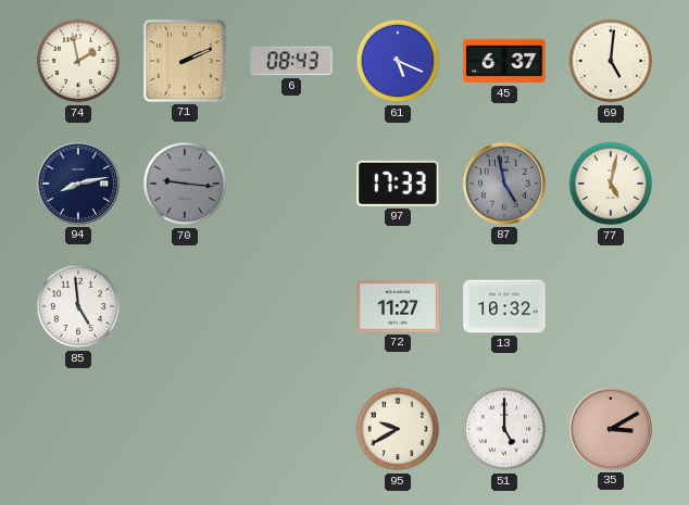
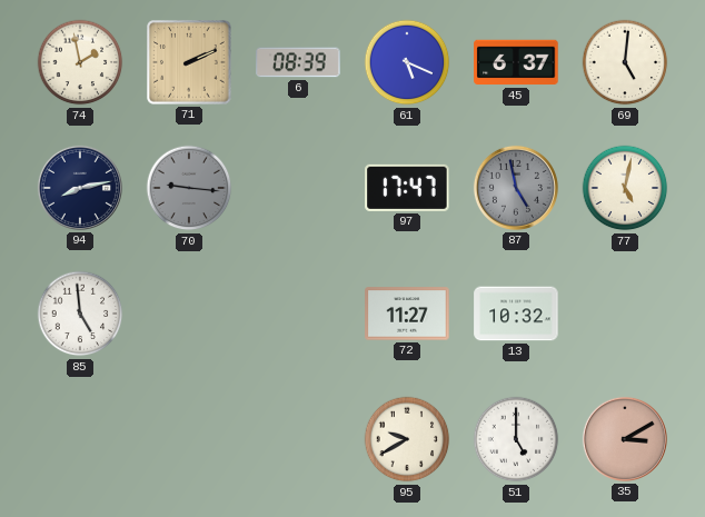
6: 08:43 -> 08:39 (298, 62)
97: 17:33 -> 17:47 (407, 188)
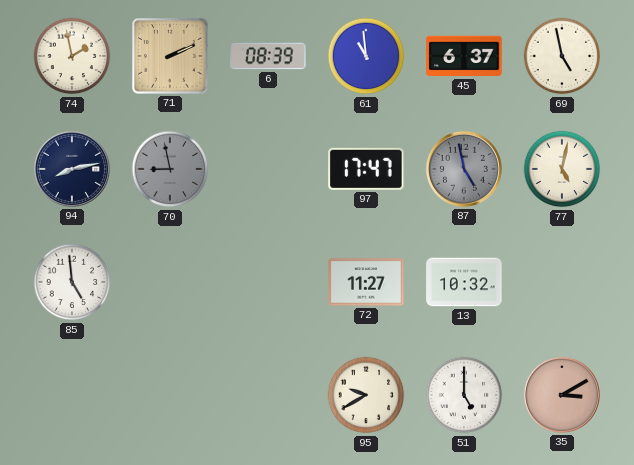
61: 5:19 -> 10:59 (366, 56)
69: 5:01 -> 4:58 (562, 56)
70: 9:16 -> 8:58 (170, 169)
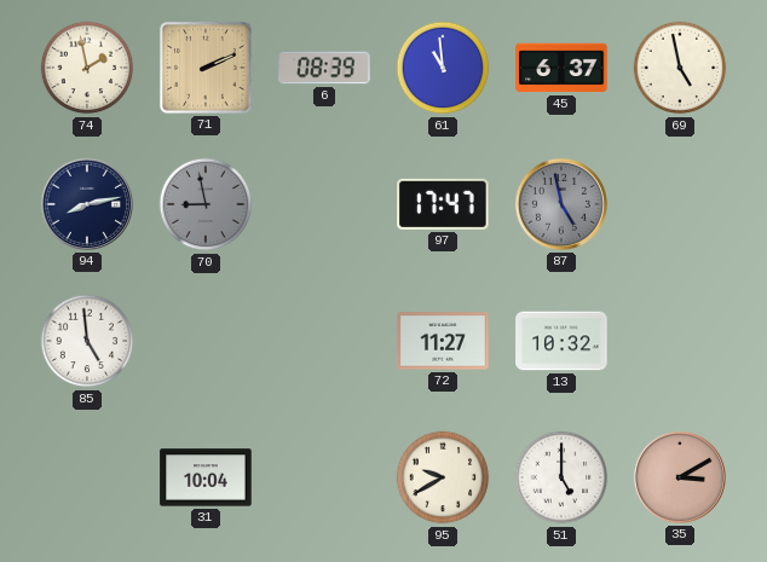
77: 5:02 -> none (562, 169)
31: none -> 10:04 (206, 477)
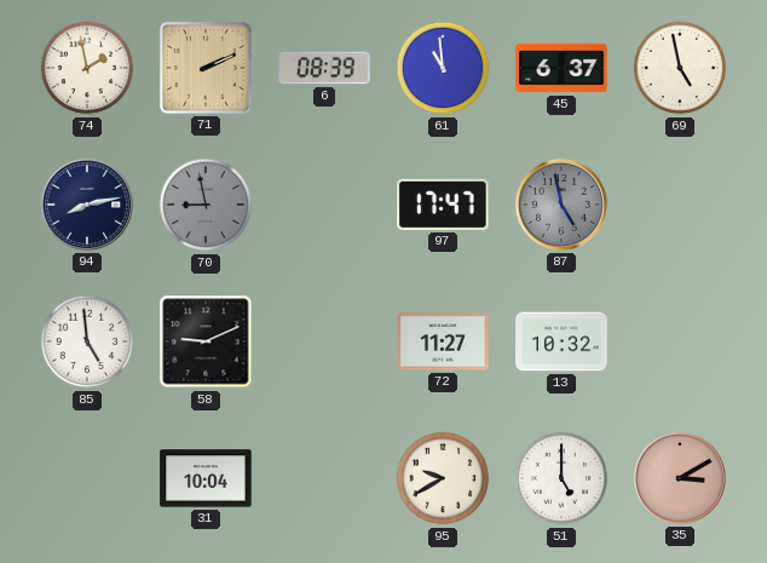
58: none -> 9:11 (206, 341)
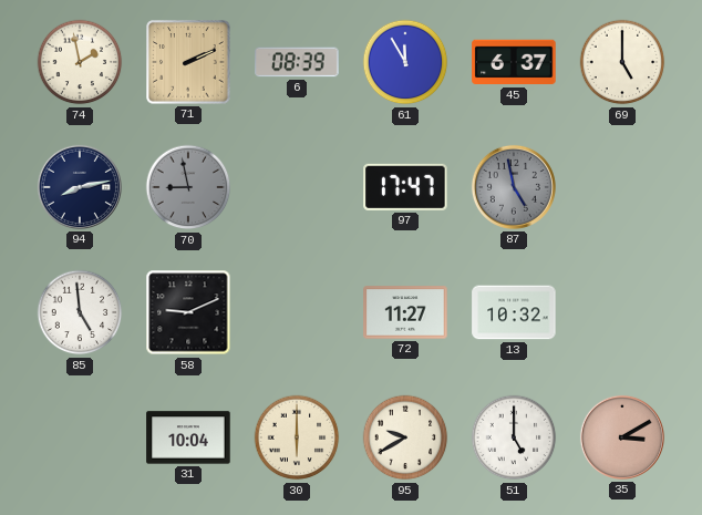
61: 10:59 -> 11:55 (405, 62)
69: 4:58 -> 5:00 (622, 62)
30: none -> 6:00 (297, 437)
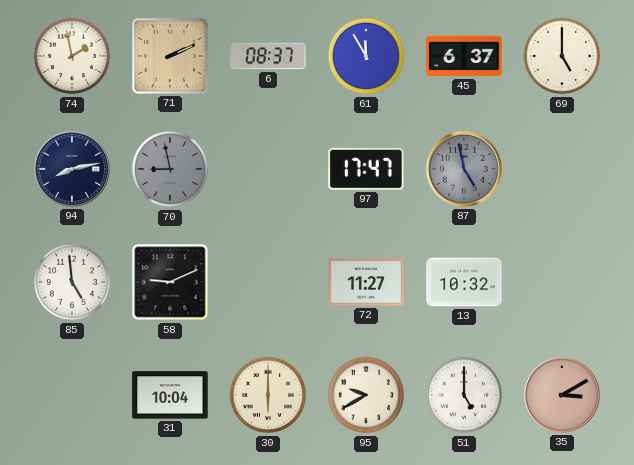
6: 08:39 -> 08:37 (268, 56)
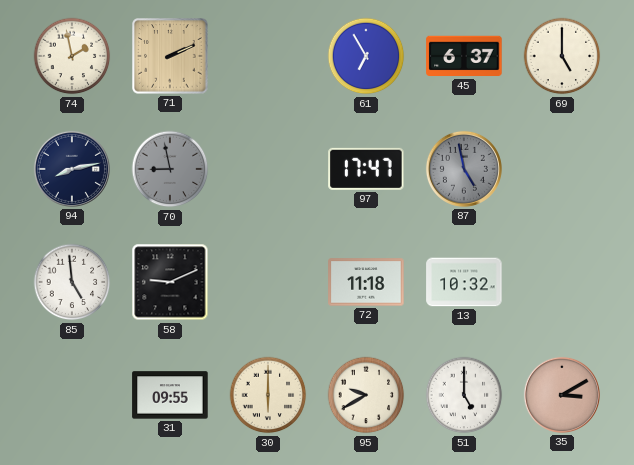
6: 08:37 -> none (268, 56)
61: 11:55 -> 6:55 (366, 56)
72: 11:27 -> 11:18 (366, 282)
31: 10:04 -> 09:55 (170, 395)
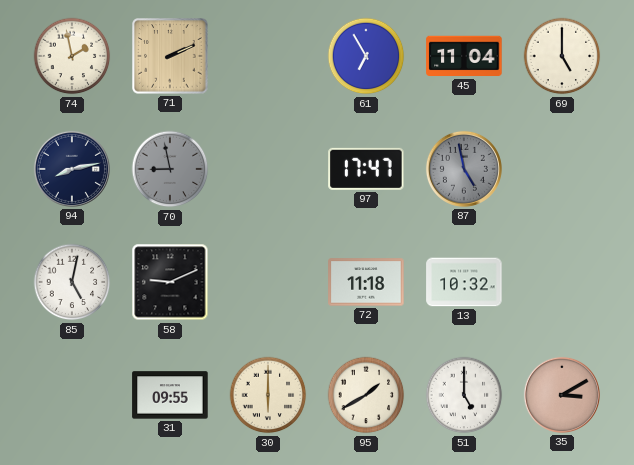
45: 6:37 -> 11:04 (464, 56)
85: 4:59 -> 5:02 (72, 282)
95: 9:40 -> 1:40 (366, 395)
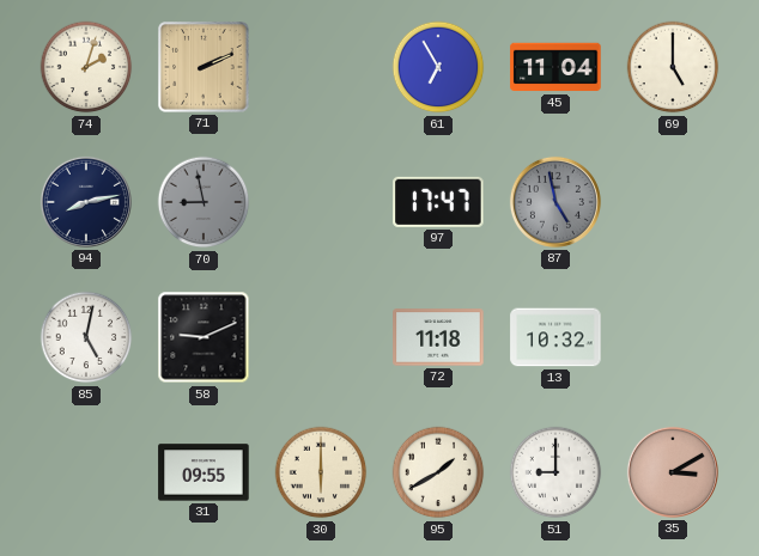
74: 1:58 -> 2:03 (86, 67)
51: 5:00 -> 9:00 (555, 472)
